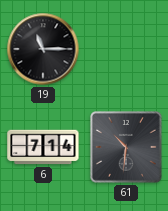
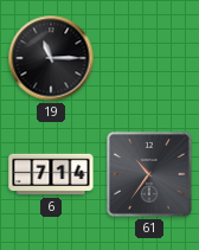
61: 10:31 -> 10:36 (150, 175)
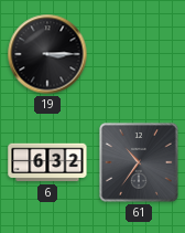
19: 11:15 -> 3:15 (47, 54)
6: 7:14 -> 6:32 (47, 162)
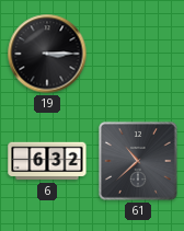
61: 10:36 -> 10:38 (139, 162)
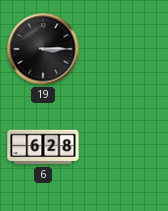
6: 6:32 -> 6:28 (43, 147)
61: 10:38 -> none (139, 162)
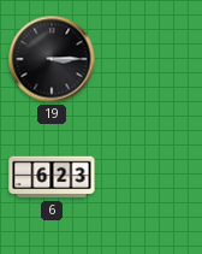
6: 6:28 -> 6:23 (52, 177)
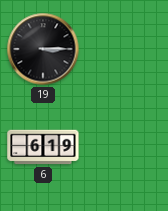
6: 6:23 -> 6:19 (43, 147)
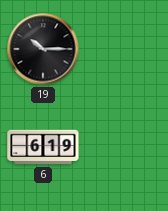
19: 3:15 -> 10:15 (43, 49)
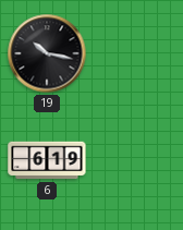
19: 10:15 -> 10:17 (47, 53)
